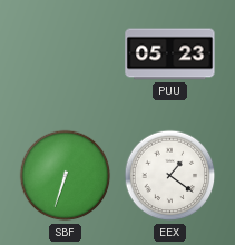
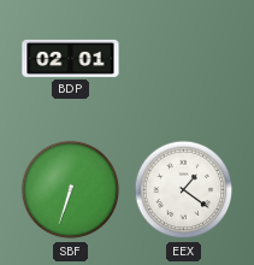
BDP: none -> 02:01 (71, 58)
PUU: 05:23 -> none (170, 55)
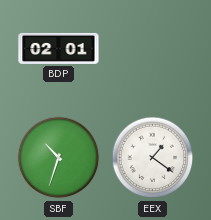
SBF: 6:33 -> 10:33 (59, 158)
